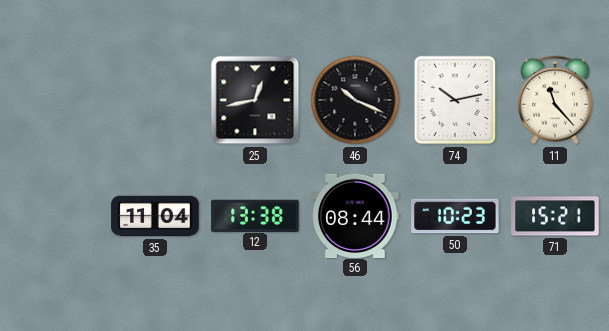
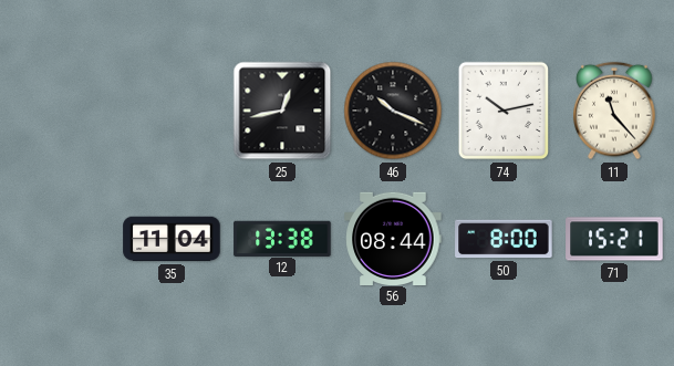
50: 10:23 -> 8:00 (504, 239)
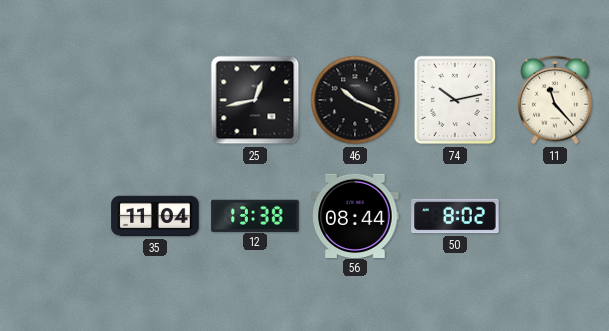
50: 8:00 -> 8:02 (455, 216)
71: 15:21 -> none (614, 239)
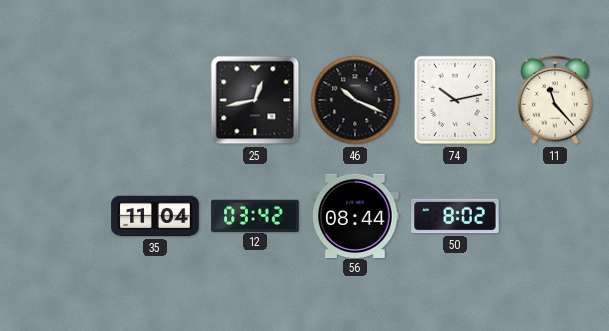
12: 13:38 -> 03:42 (255, 215)
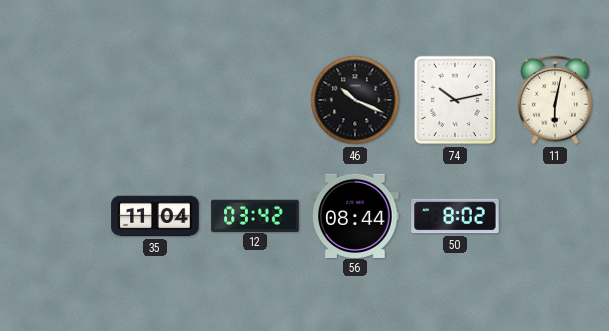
25: 12:43 -> none (255, 100)
11: 11:23 -> 6:02 (555, 100)
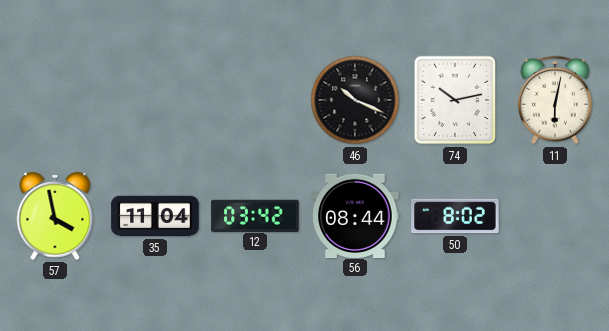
57: none -> 3:58 (55, 217)
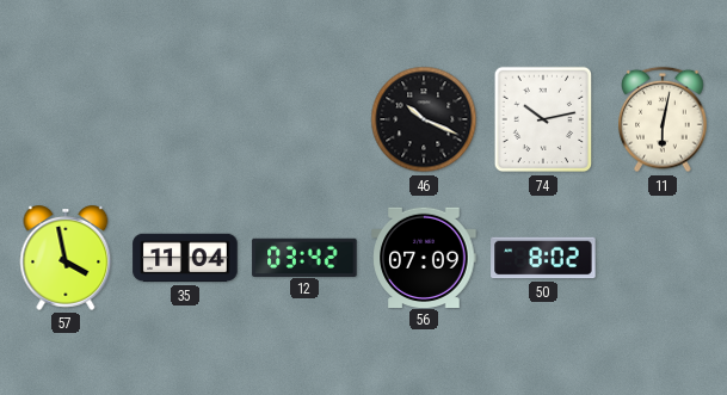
56: 08:44 -> 07:09 (424, 257)
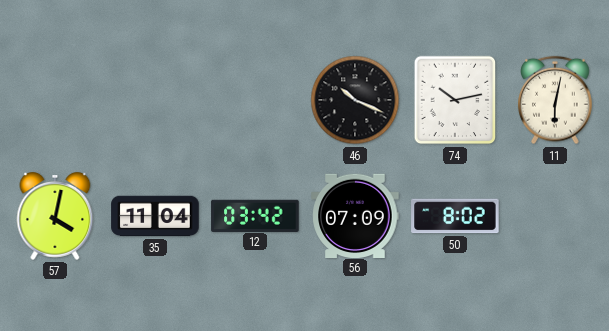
57: 3:58 -> 4:02 (55, 217)
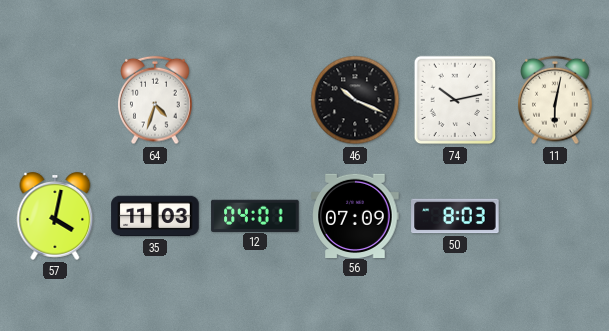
64: none -> 4:33 (155, 100)
35: 11:04 -> 11:03 (155, 216)
12: 03:42 -> 04:01 (255, 215)
50: 8:02 -> 8:03 (455, 216)
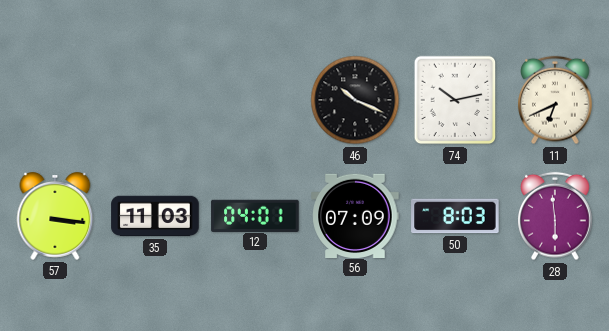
64: 4:33 -> none (155, 100)
11: 6:02 -> 6:41 (555, 100)
57: 4:02 -> 3:16 (55, 217)
28: none -> 5:59 (555, 216)
